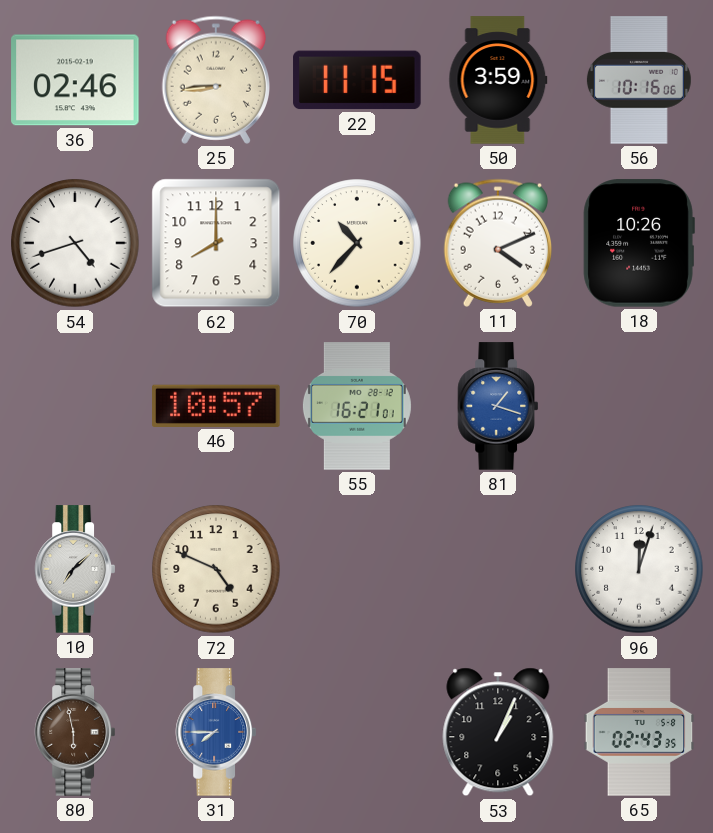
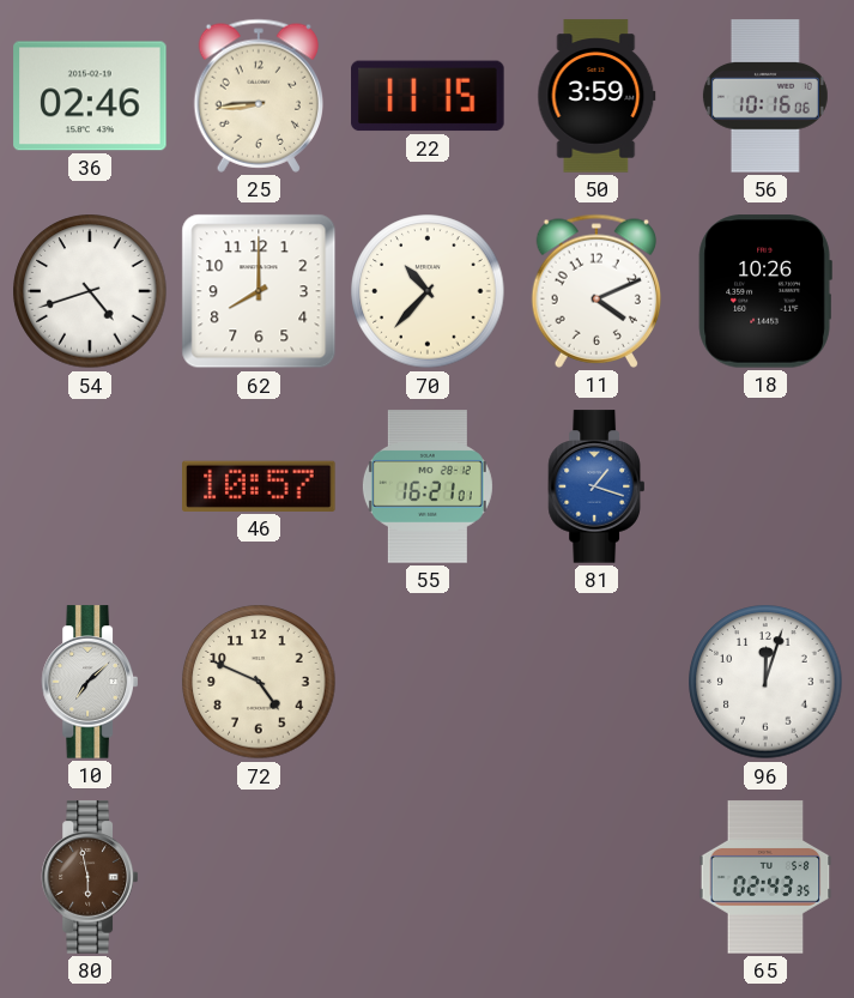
31: 7:45 -> none (215, 732)
53: 1:04 -> none (498, 732)
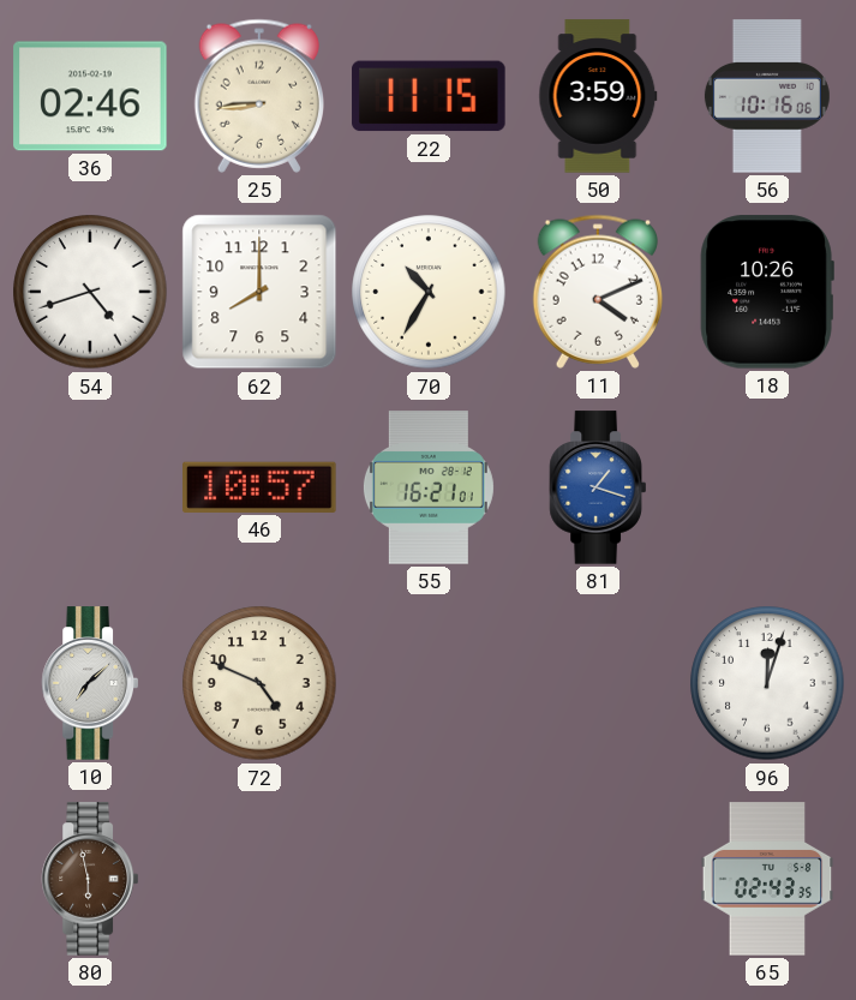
70: 10:37 -> 10:35 (429, 292)
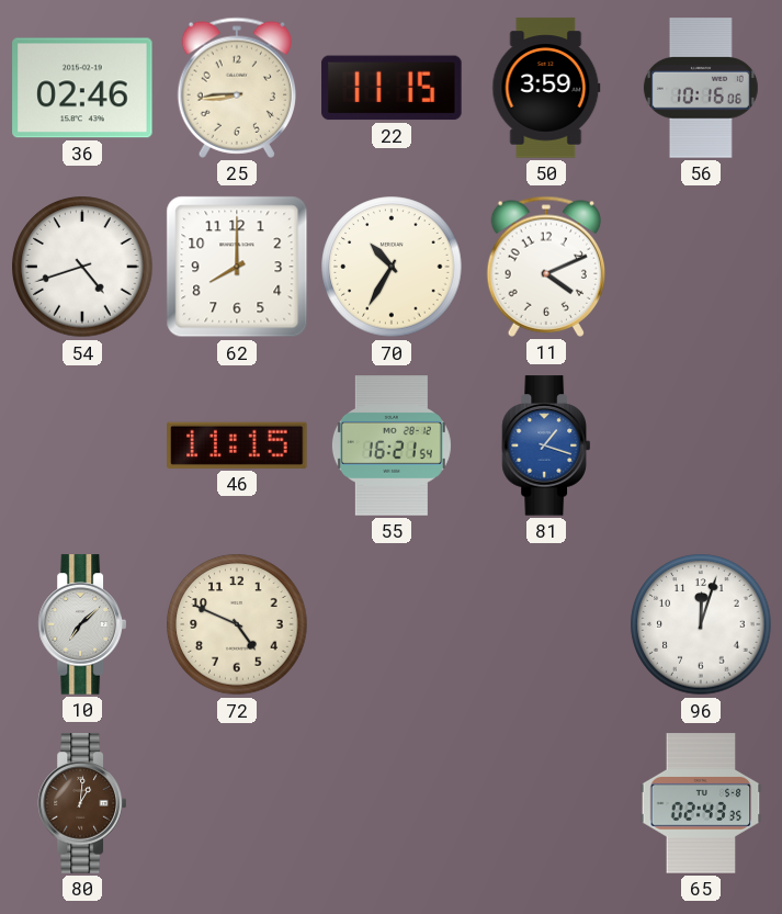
18: 10:26 -> none (767, 292)
46: 10:57 -> 11:15 (237, 445)
55: 16:21:01 -> 16:21:54 (392, 445)
80: 5:58 -> 1:01 (81, 803)
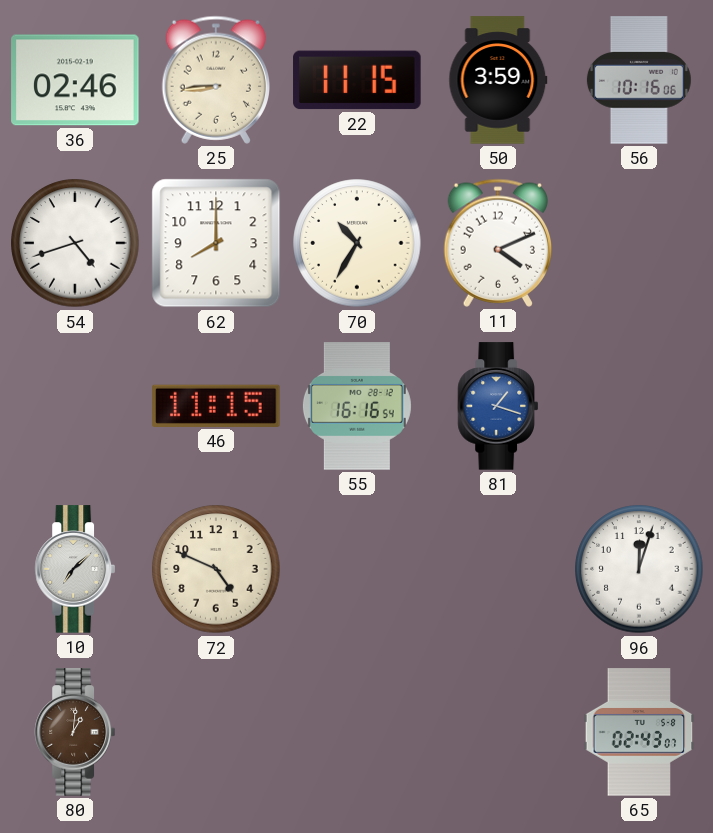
55: 16:21 -> 16:16 (357, 406)
65: 02:43:35 -> 02:43:07 (639, 732)
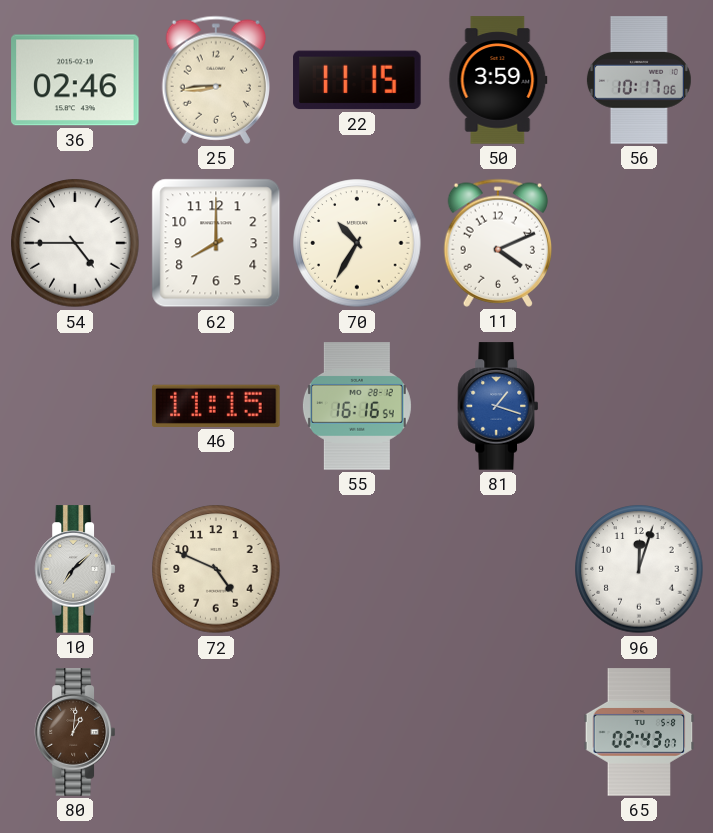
56: 10:16 -> 10:17 (639, 80)
54: 4:42 -> 4:45 (75, 243)
